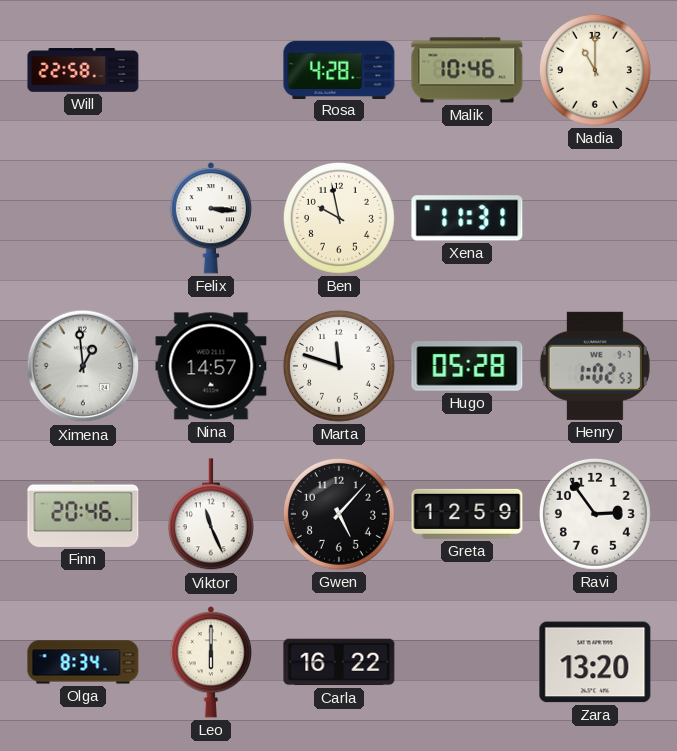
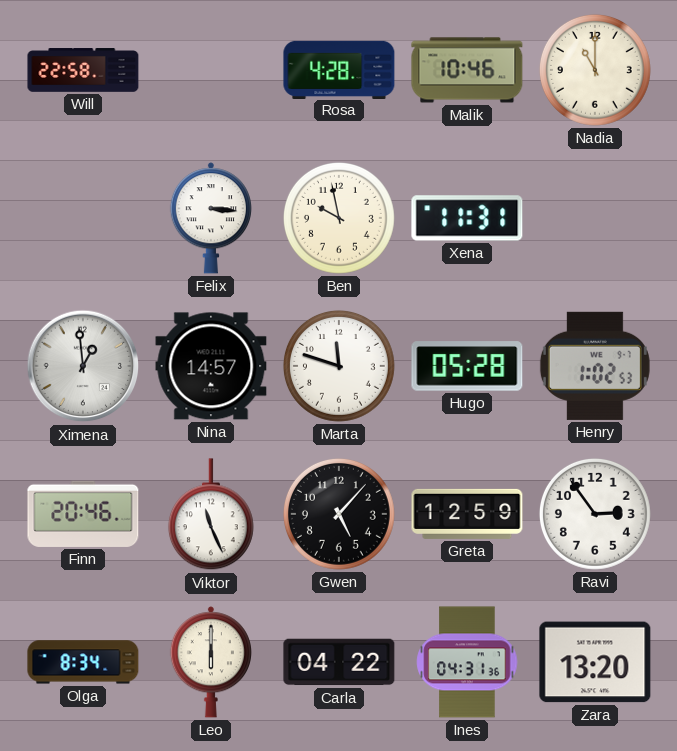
Carla: 16:22 -> 04:22 (339, 662)
Ines: none -> 04:31 (467, 662)
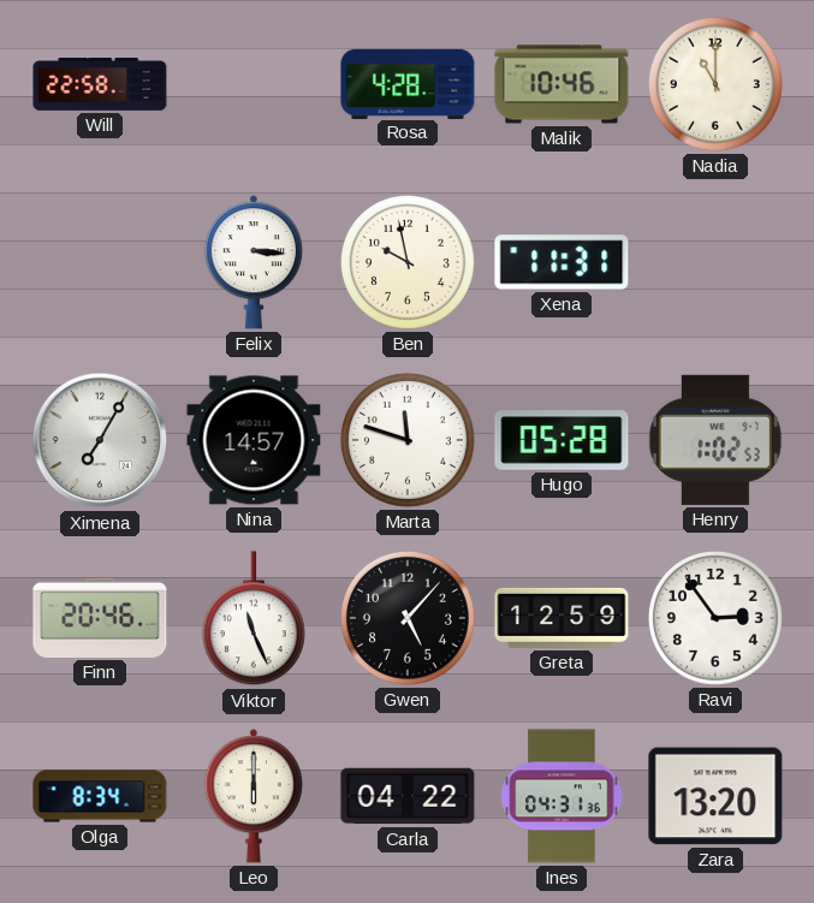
Ximena: 12:59 -> 7:05 (100, 440)
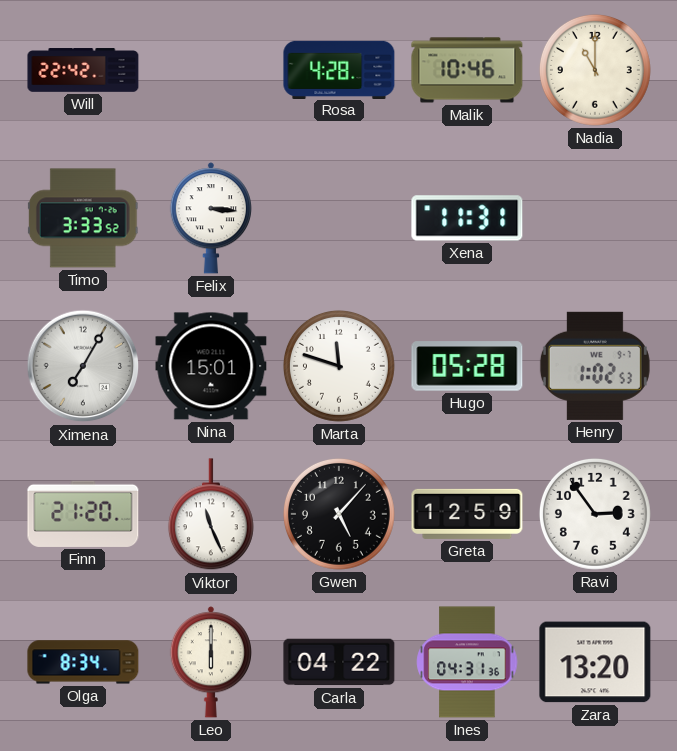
Will: 22:58 -> 22:42 (83, 70)
Timo: none -> 3:33 (83, 218)
Ben: 9:58 -> none (408, 262)
Nina: 14:57 -> 15:01 (211, 366)
Finn: 20:46 -> 21:20 (83, 514)
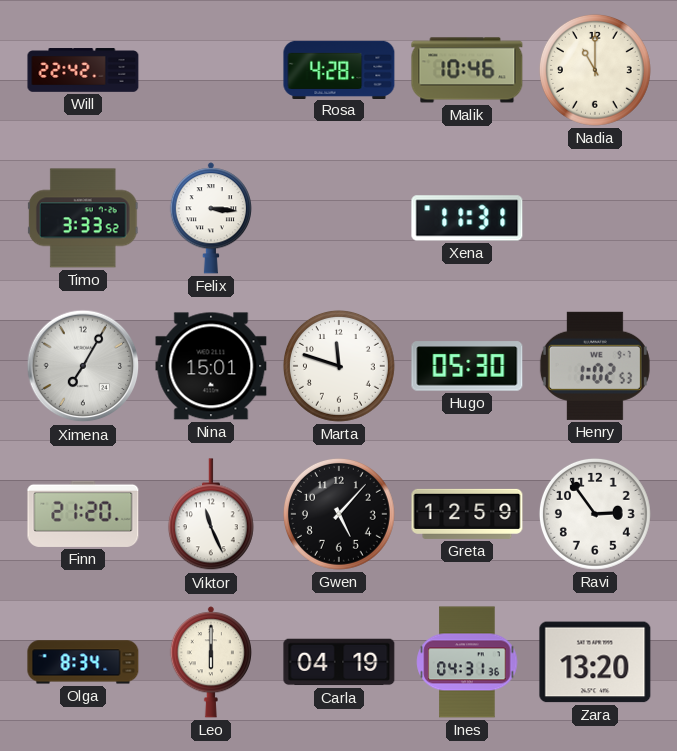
Hugo: 05:28 -> 05:30 (467, 366)
Carla: 04:22 -> 04:19 (339, 662)
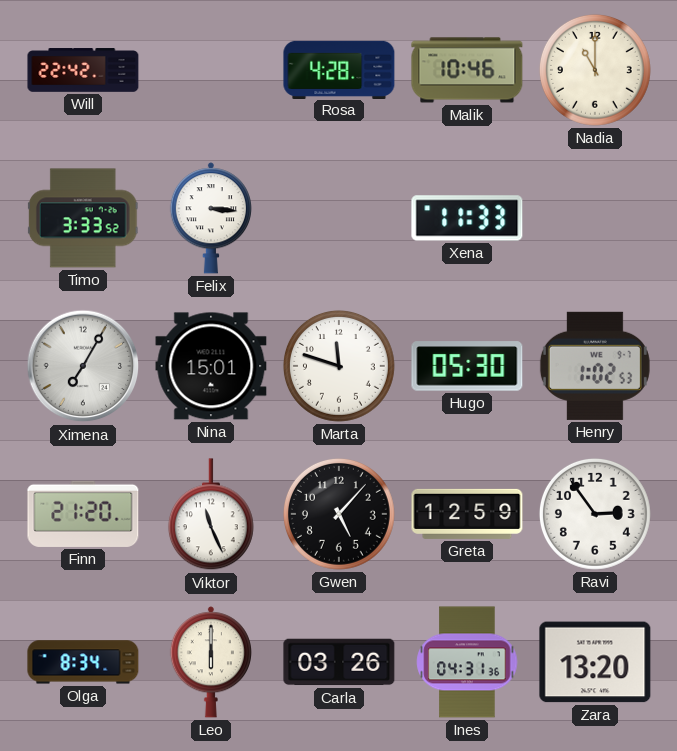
Xena: 11:31 -> 11:33 (467, 218)
Carla: 04:19 -> 03:26 (339, 662)
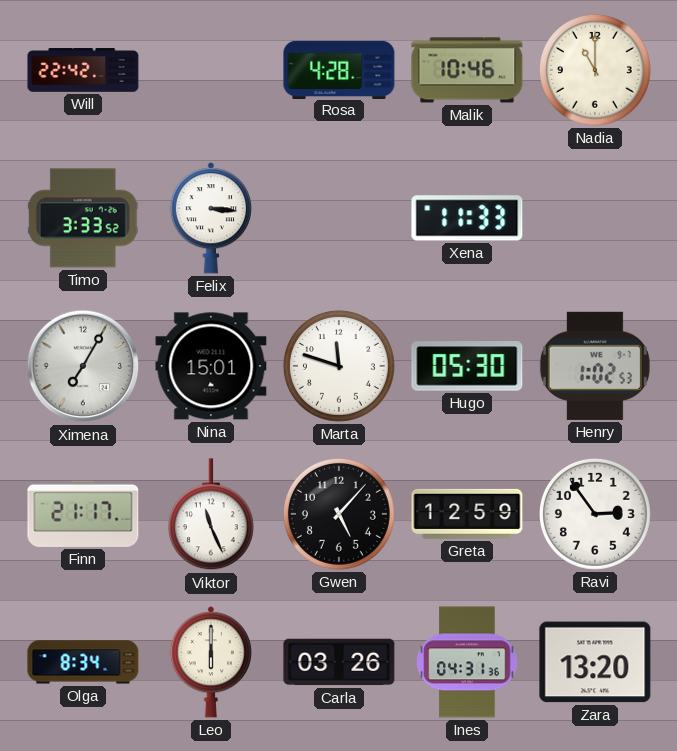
Finn: 21:20 -> 21:17 (83, 514)
